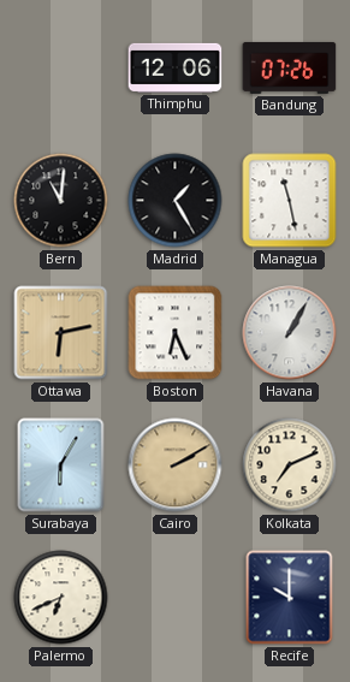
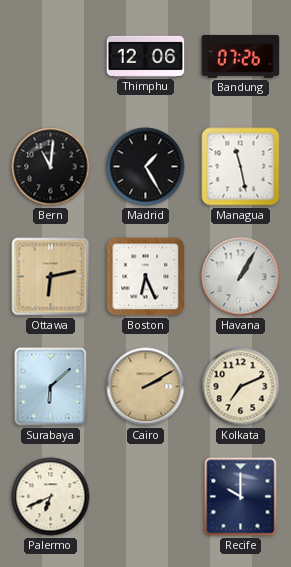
Surabaya: 6:05 -> 6:08 (51, 387)
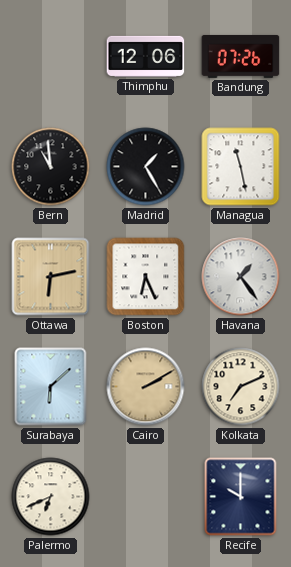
Bern: 11:01 -> 10:59 (51, 167)
Havana: 1:05 -> 1:24 (241, 277)
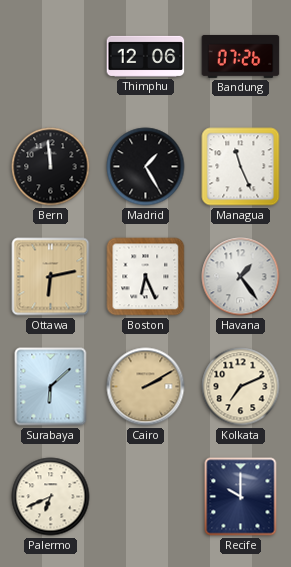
Bern: 10:59 -> 11:59 (51, 167)
Managua: 11:28 -> 11:26 (241, 167)
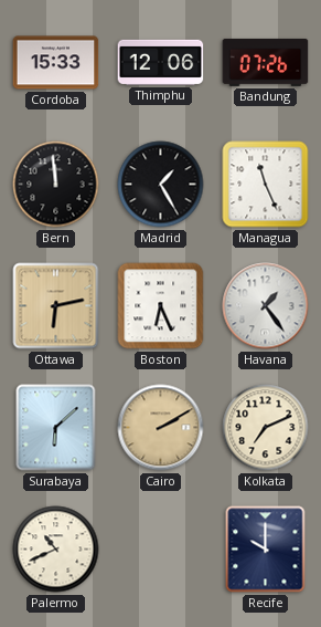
Cordoba: none -> 15:33 (56, 63)
Palermo: 6:41 -> 10:41 (56, 550)
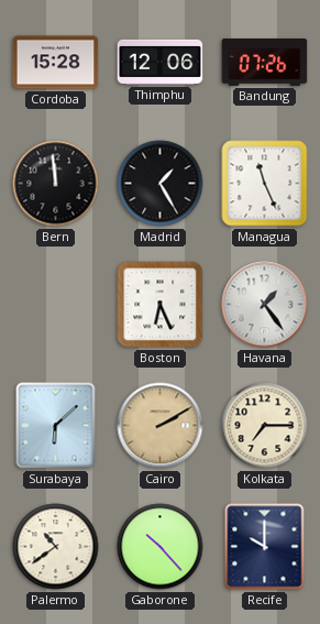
Cordoba: 15:33 -> 15:28 (56, 63)
Ottawa: 6:13 -> none (56, 306)
Kolkata: 7:11 -> 7:15 (265, 426)
Palermo: 10:41 -> 10:39 (56, 547)
Gaborone: none -> 10:23 (161, 547)
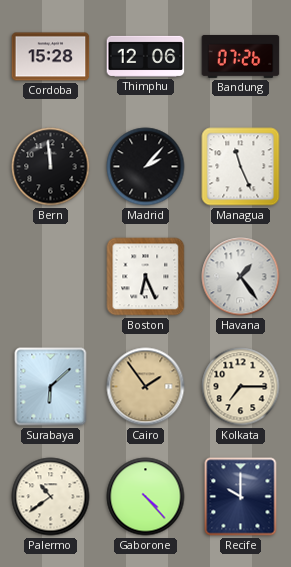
Madrid: 1:25 -> 2:07 (146, 167)
Cairo: 2:10 -> 1:54 (146, 387)
Gaborone: 10:23 -> 4:23 (146, 497)
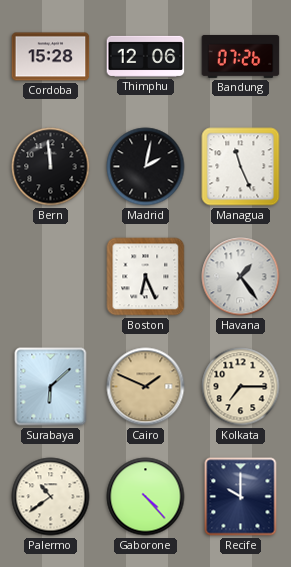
Madrid: 2:07 -> 2:02 (146, 167)
Cairo: 1:54 -> 1:49 (146, 387)
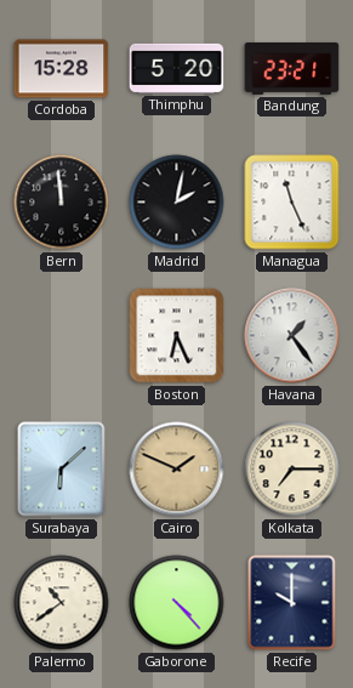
Thimphu: 12:06 -> 5:20 (177, 68)
Bandung: 07:26 -> 23:21 (292, 68)
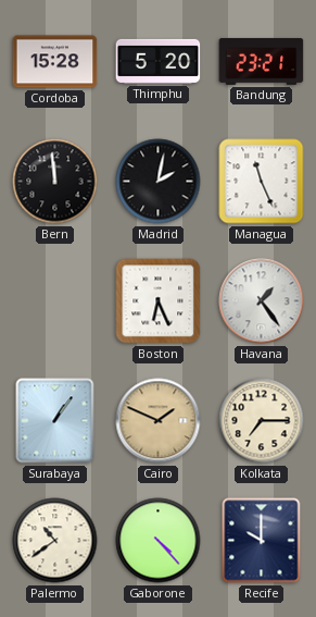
Surabaya: 6:08 -> 1:06 (55, 421)
